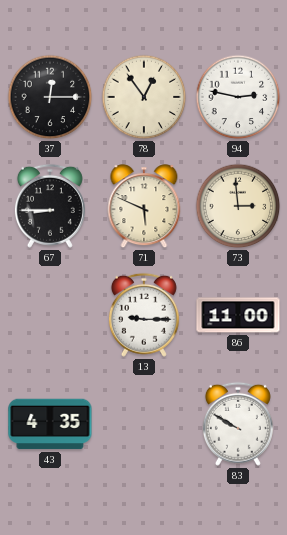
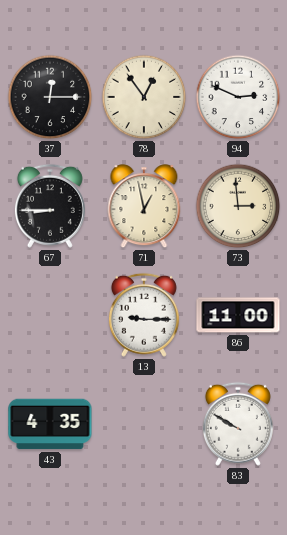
94: 2:47 -> 2:49 (238, 97)
71: 5:49 -> 12:58 (144, 207)
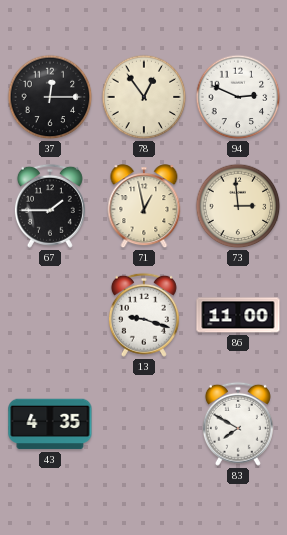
67: 8:45 -> 1:45 (50, 206)
13: 9:15 -> 9:18 (144, 315)
83: 9:50 -> 7:50 (238, 424)
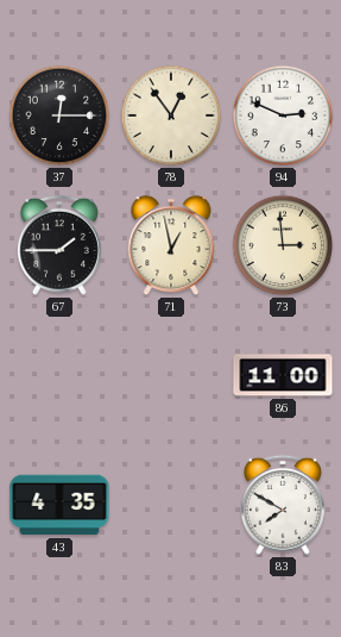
13: 9:18 -> none (144, 315)
